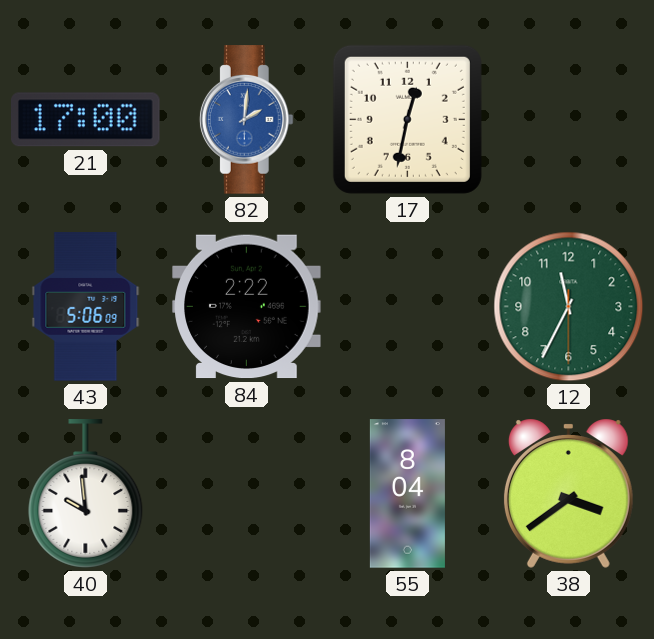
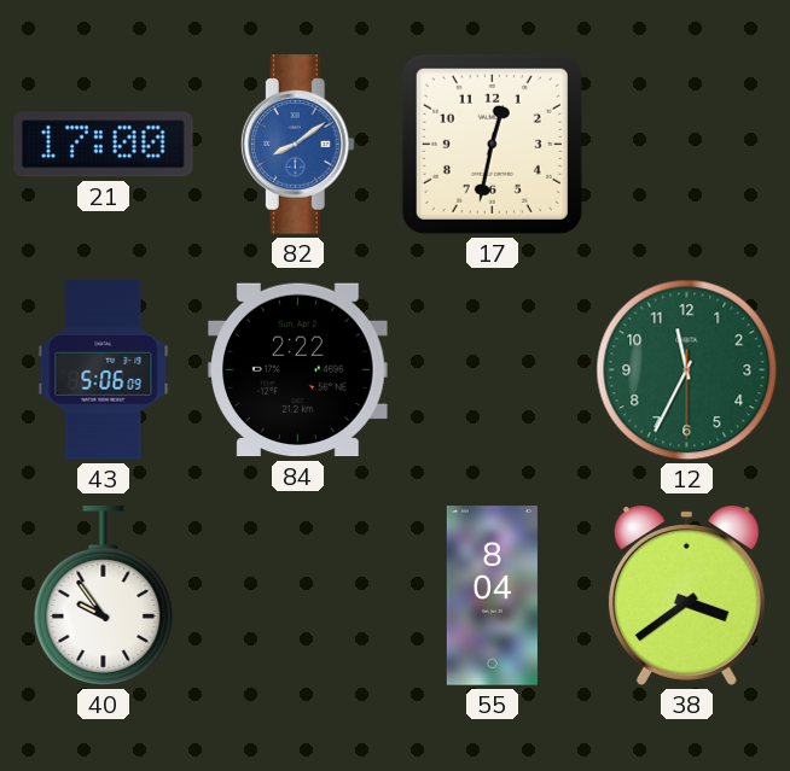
82: 2:01 -> 8:09 (297, 145)
40: 9:59 -> 9:54 (104, 596)
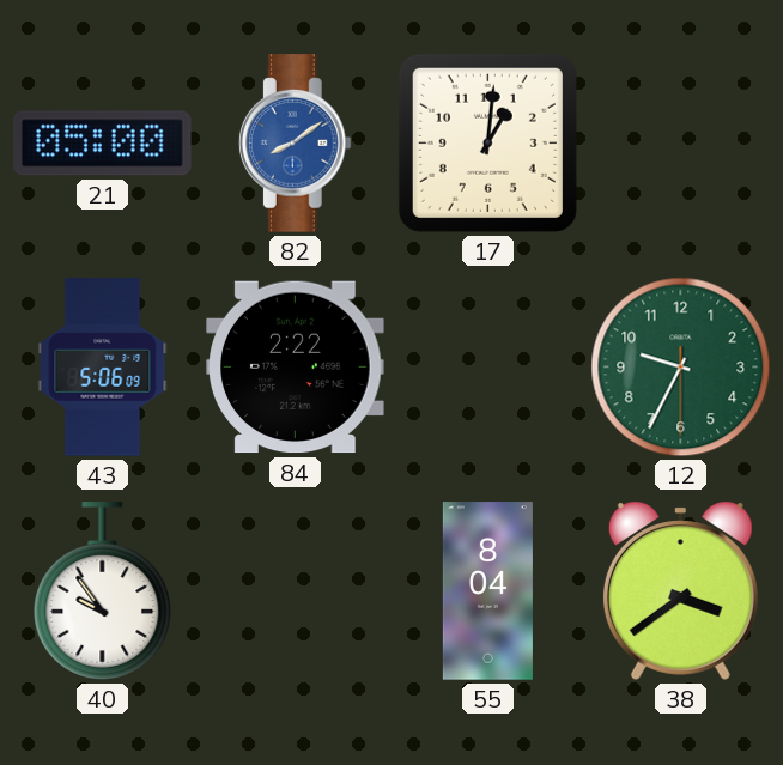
21: 17:00 -> 05:00 (103, 144)
17: 12:32 -> 1:01 (487, 142)
12: 11:34 -> 9:34 (681, 368)
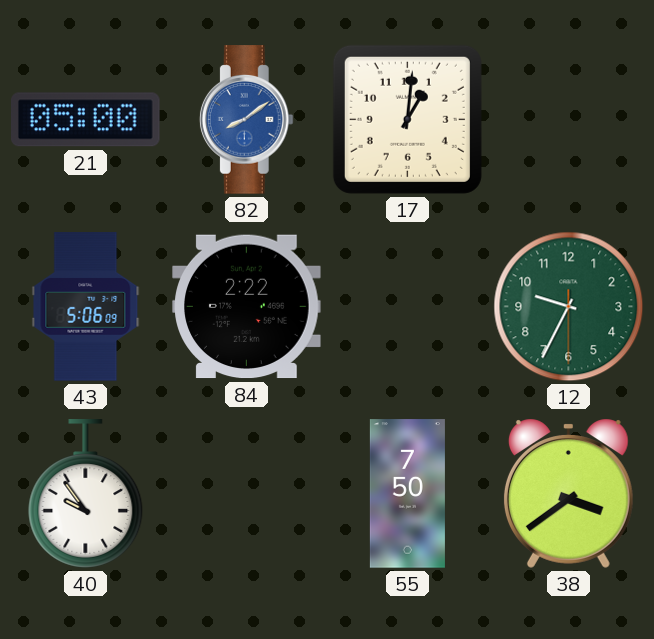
55: 8:04 -> 7:50 (407, 494)
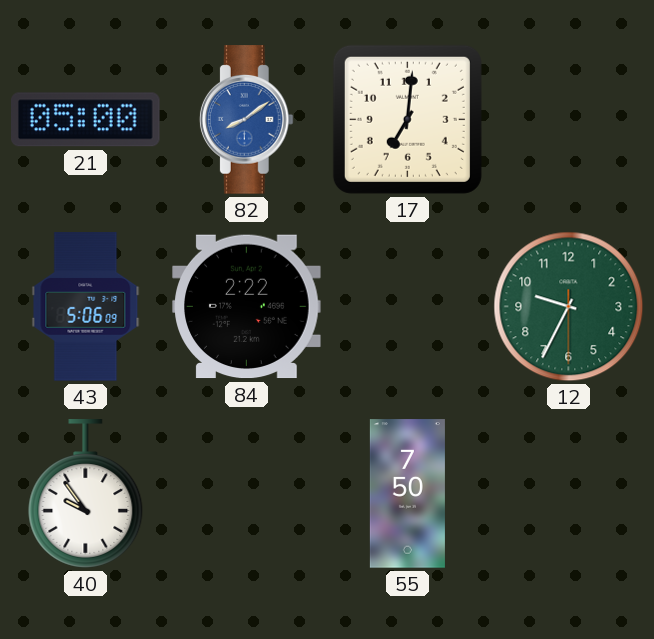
17: 1:01 -> 7:01 (407, 119)
38: 3:39 -> none (568, 493)
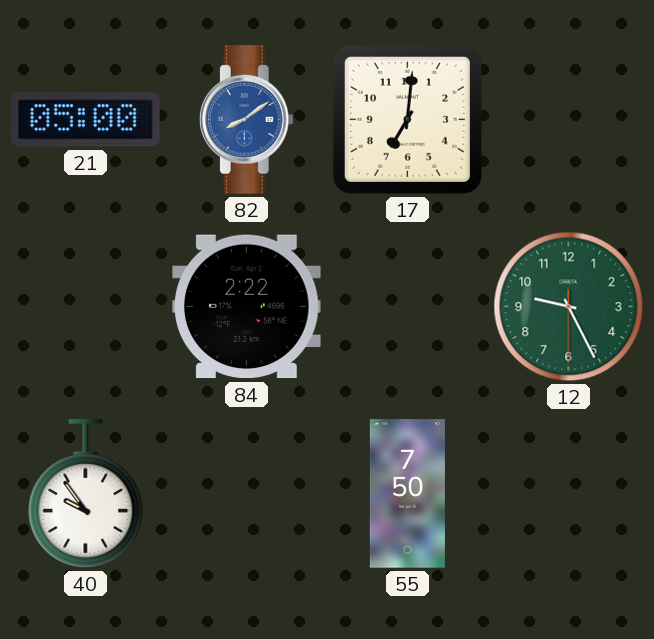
43: 5:06 -> none (86, 307)
12: 9:34 -> 9:25 (569, 307)
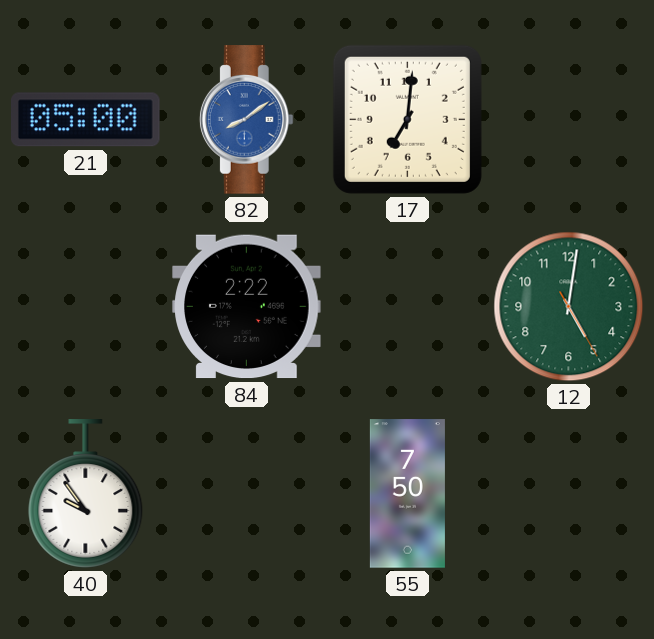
12: 9:25 -> 5:01 (569, 307)
